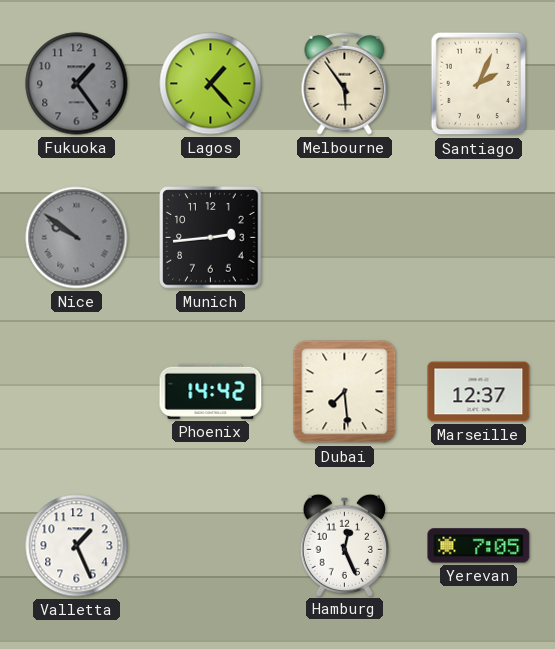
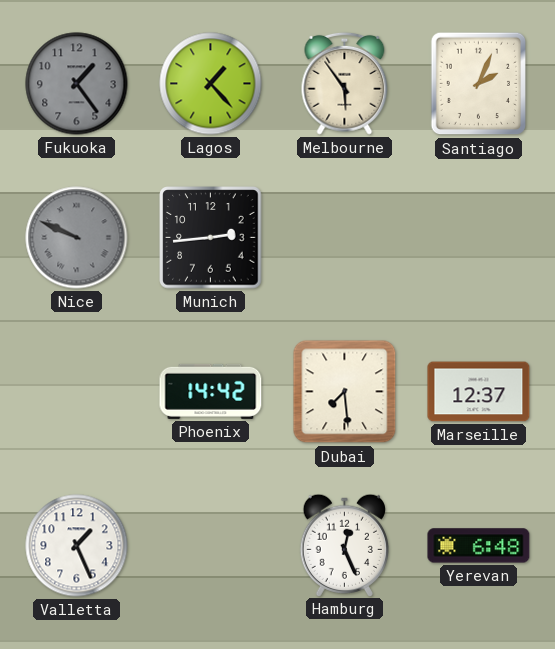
Nice: 9:51 -> 9:49 (77, 238)
Yerevan: 7:05 -> 6:48 (479, 546)
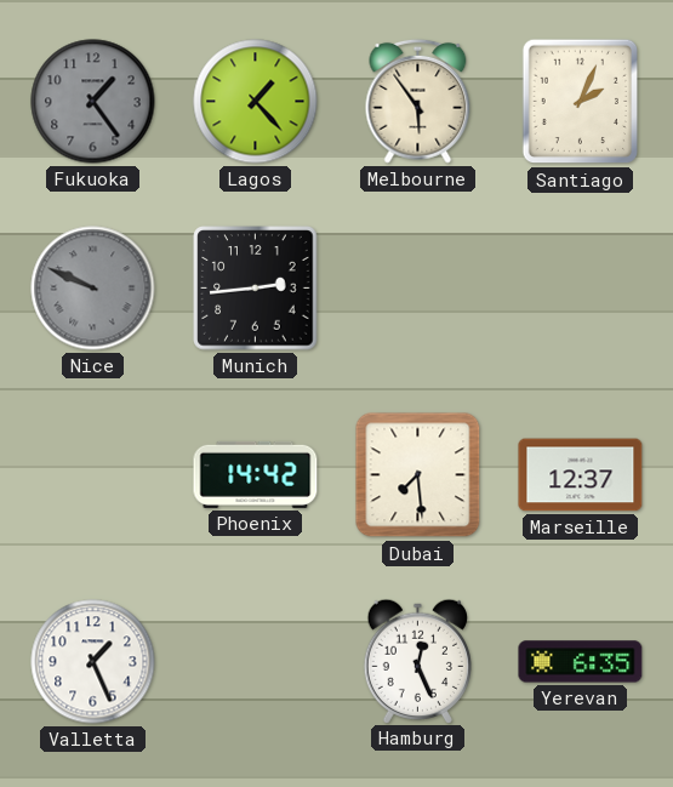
Yerevan: 6:48 -> 6:35 (581, 662)
